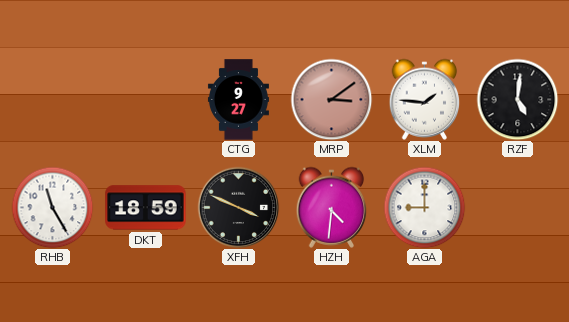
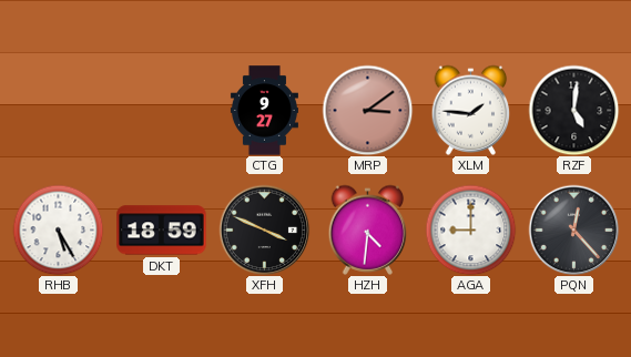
RHB: 11:25 -> 5:25 (58, 229)
PQN: none -> 12:23 (573, 229)
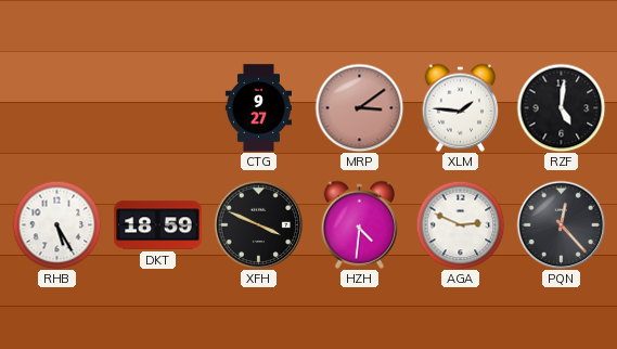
AGA: 9:00 -> 2:49 (460, 224)
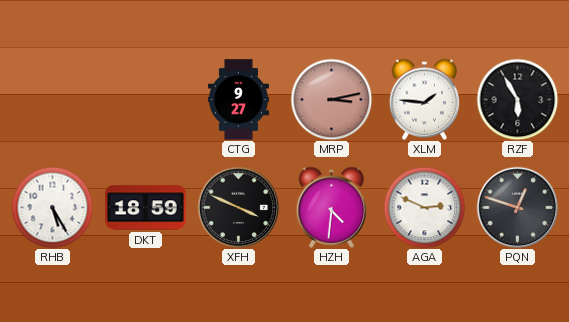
MRP: 3:09 -> 3:13 (331, 99)
RZF: 5:01 -> 5:55 (517, 99)
PQN: 12:23 -> 12:48 (517, 207)
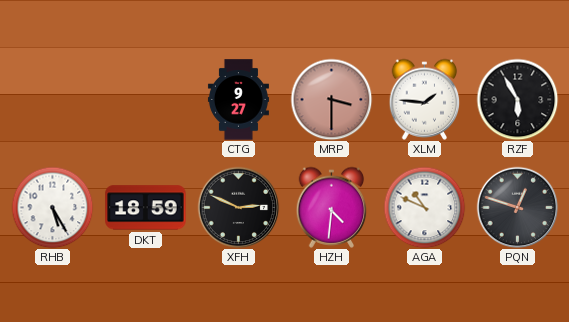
MRP: 3:13 -> 3:30 (331, 99)
XFH: 3:49 -> 2:49 (238, 207)
AGA: 2:49 -> 10:49 (424, 207)
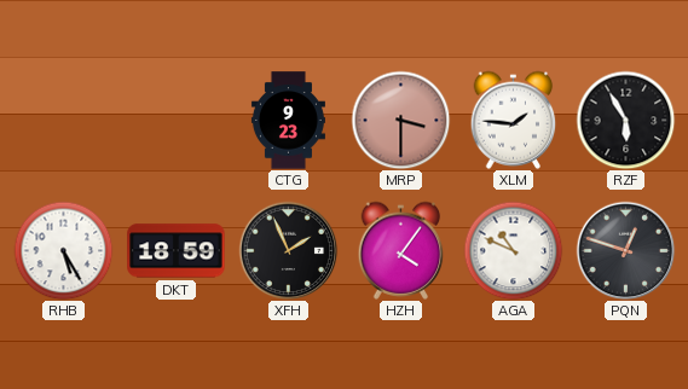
CTG: 9:27 -> 9:23 (288, 121)
XFH: 2:49 -> 1:56 (288, 250)
HZH: 4:31 -> 4:06 (401, 250)
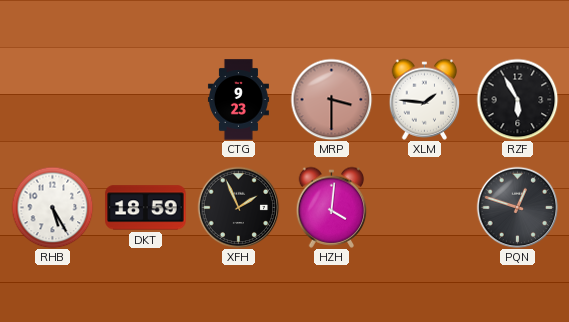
HZH: 4:06 -> 4:01 (332, 207)
AGA: 10:49 -> none (513, 250)
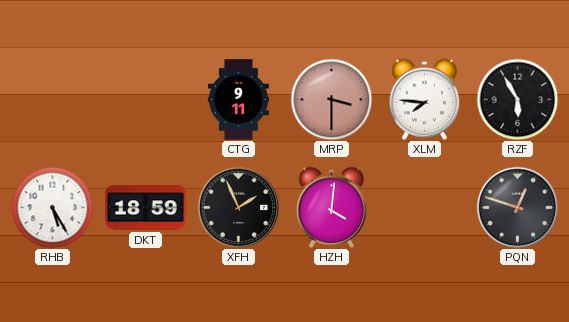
CTG: 9:23 -> 9:11 (238, 100)
XLM: 1:46 -> 7:46 (425, 99)
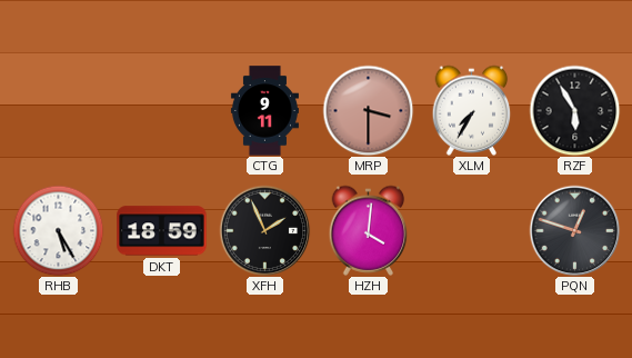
XLM: 7:46 -> 7:35 (472, 110)
